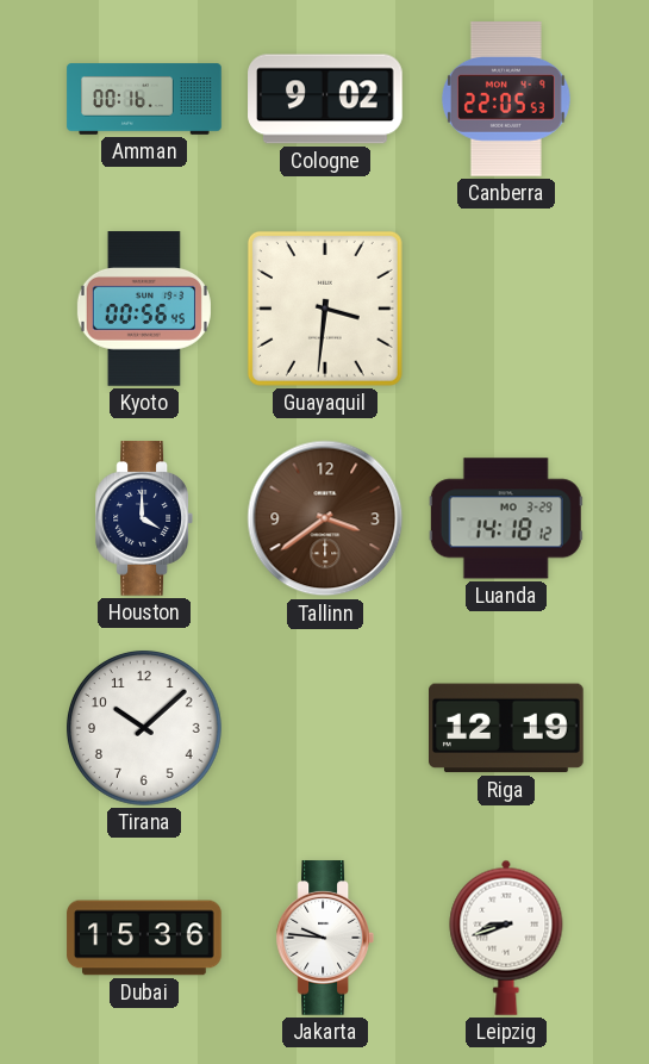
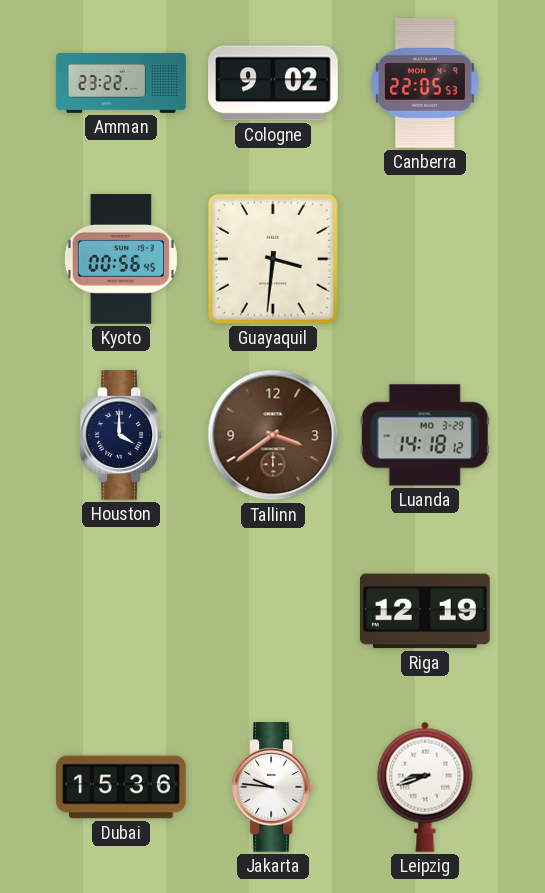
Amman: 00:16 -> 23:22 (121, 83)
Tirana: 10:08 -> none (144, 728)
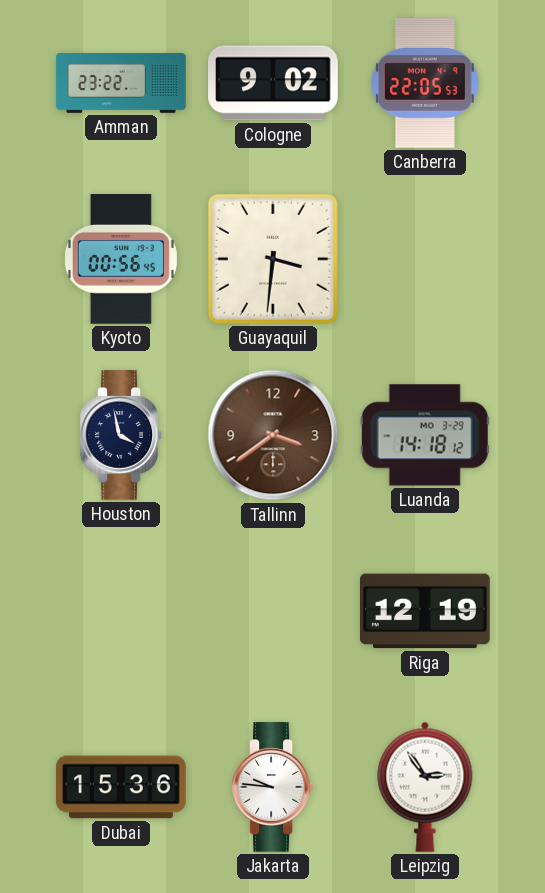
Houston: 4:00 -> 3:58 (120, 435)
Leipzig: 8:42 -> 2:54 (425, 787)
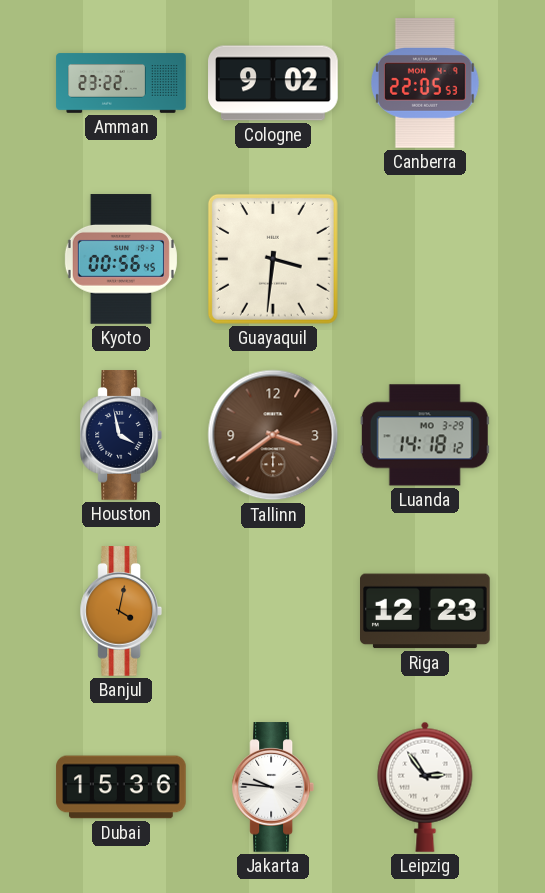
Banjul: none -> 4:02 (120, 611)
Riga: 12:19 -> 12:23 (426, 611)
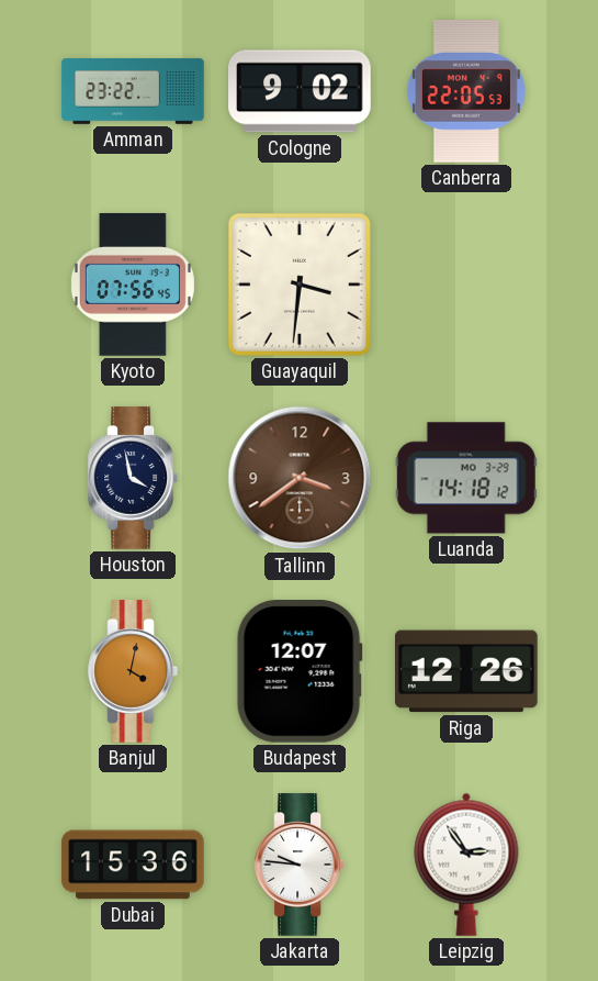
Kyoto: 00:56 -> 07:56 (133, 285)
Budapest: none -> 12:07 (300, 672)
Riga: 12:23 -> 12:26 (467, 671)
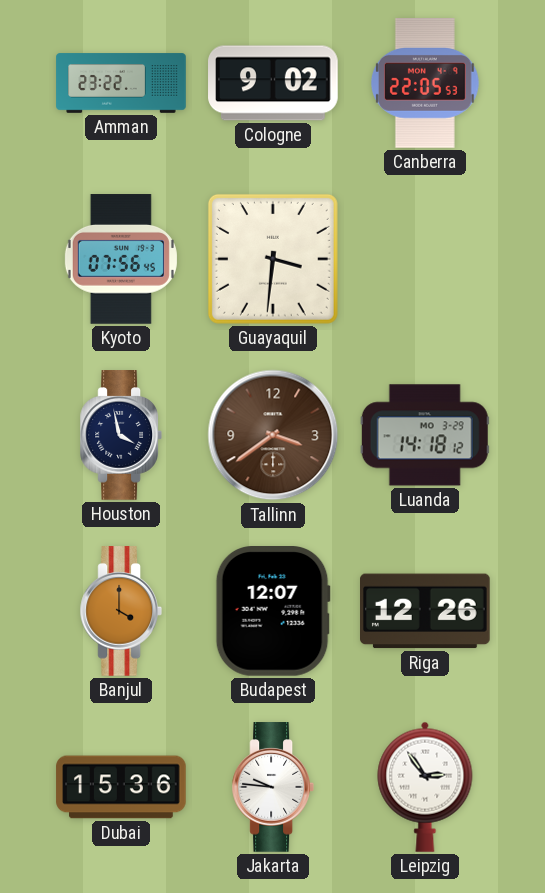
Banjul: 4:02 -> 4:00 (120, 611)
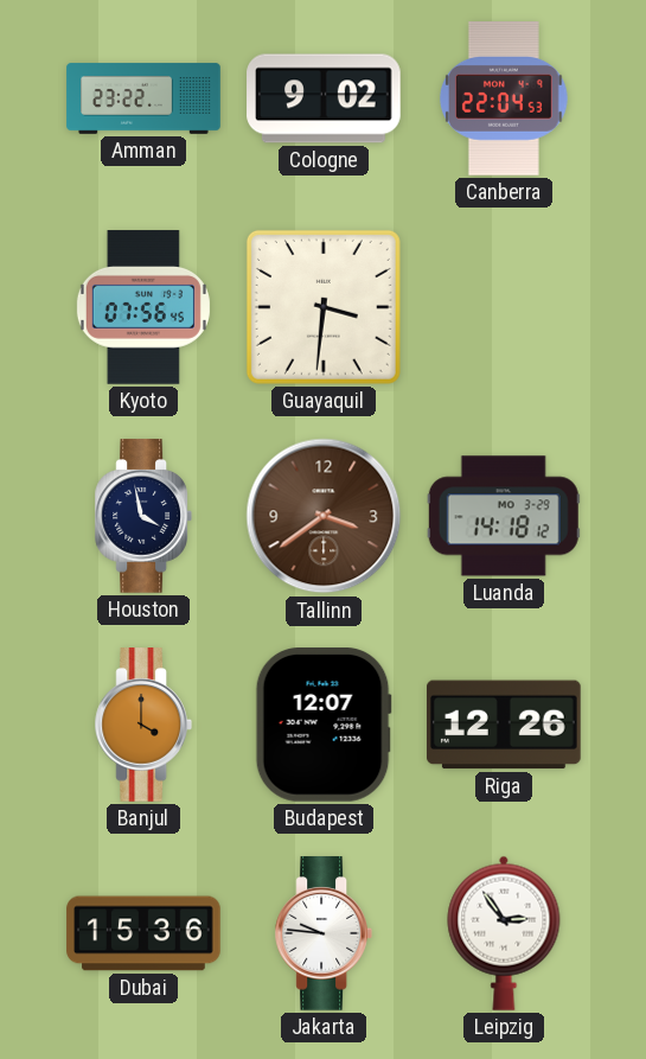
Canberra: 22:05 -> 22:04 (504, 98)
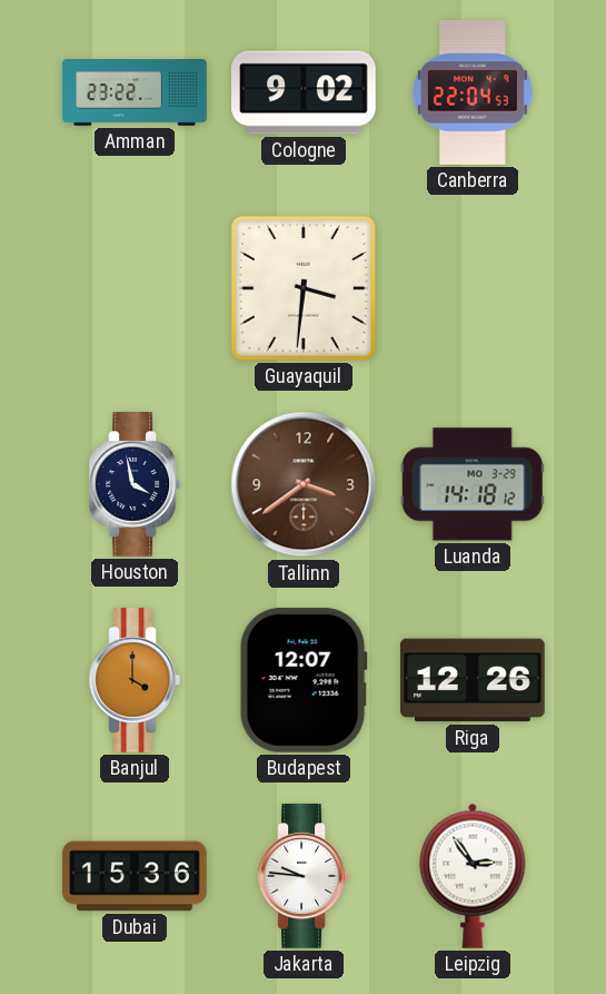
Kyoto: 07:56 -> none (143, 307)
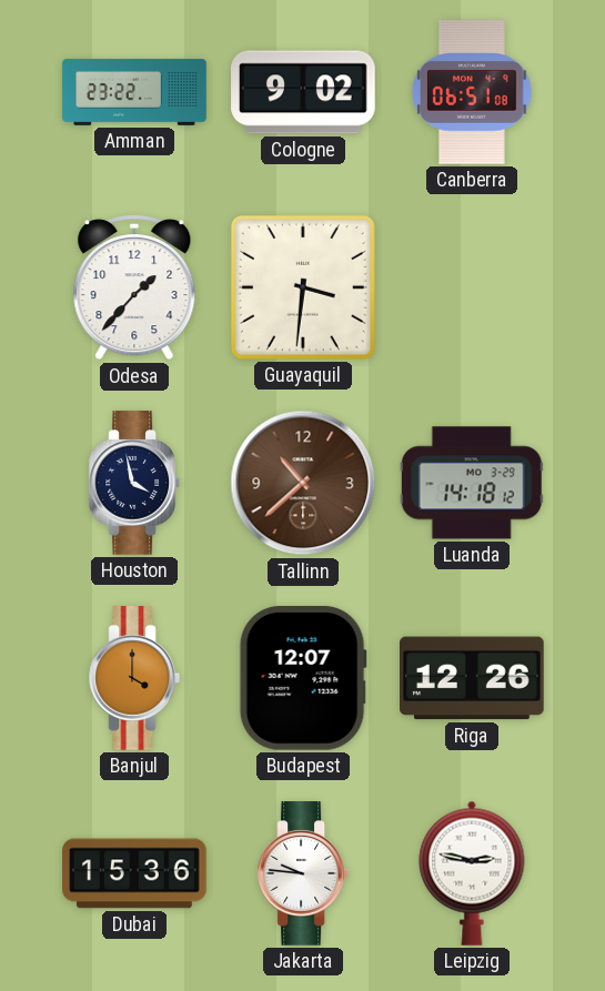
Canberra: 22:04 -> 06:51 (472, 92)
Odesa: none -> 1:37 (134, 287)
Tallinn: 3:39 -> 10:38 (303, 483)
Leipzig: 2:54 -> 2:47 (472, 873)
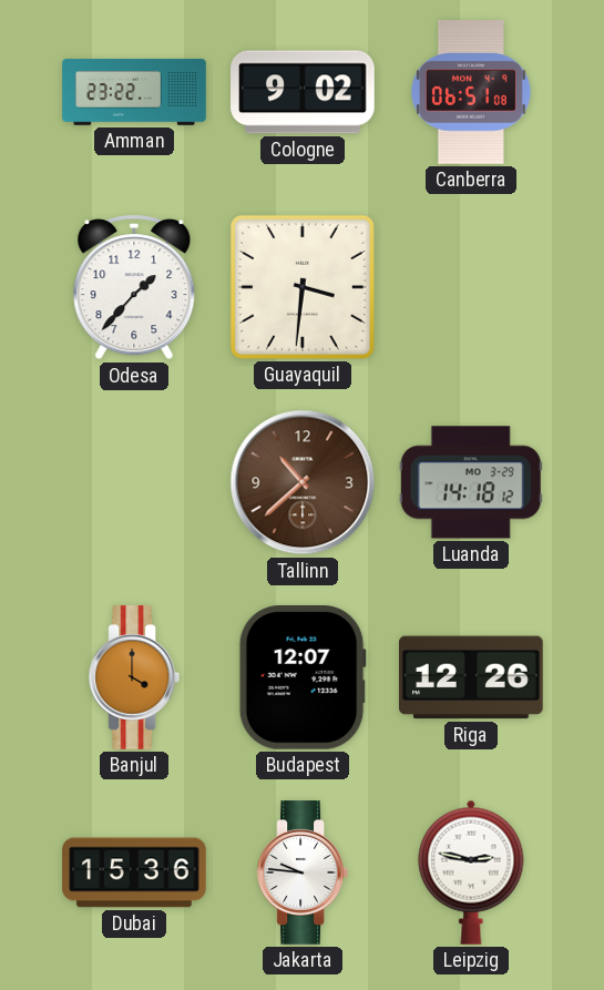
Houston: 3:58 -> none (133, 483)
